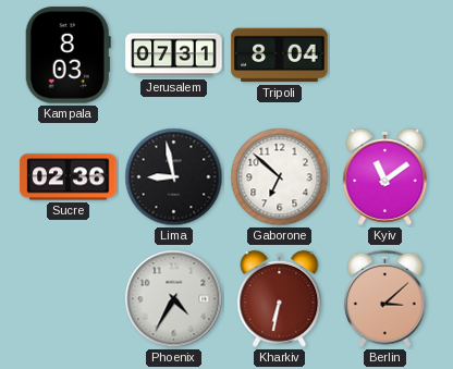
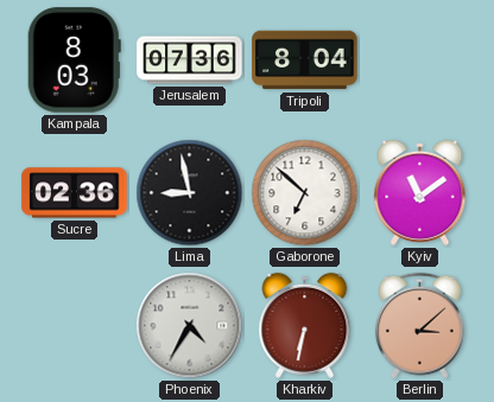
Jerusalem: 07:31 -> 07:36 (190, 60)
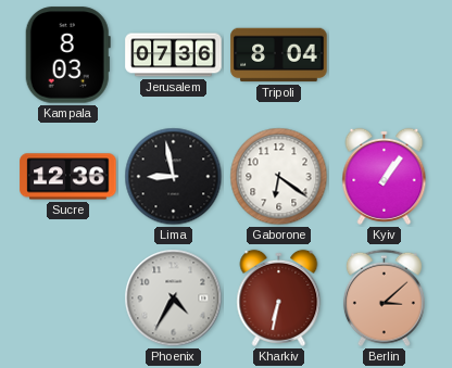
Sucre: 02:36 -> 12:36 (68, 177)
Gaborone: 6:52 -> 6:21 (279, 177)
Kyiv: 11:09 -> 1:06 (385, 176)
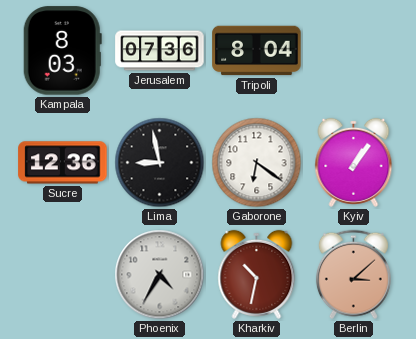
Kharkiv: 6:32 -> 10:32 (257, 274)
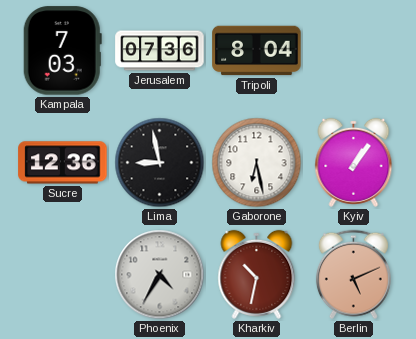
Kampala: 8:03 -> 7:03 (62, 51)
Gaborone: 6:21 -> 6:28 (257, 163)
Berlin: 3:08 -> 5:11 (353, 275)
